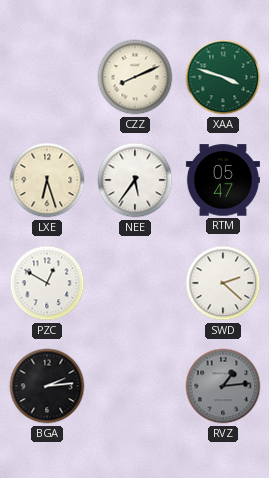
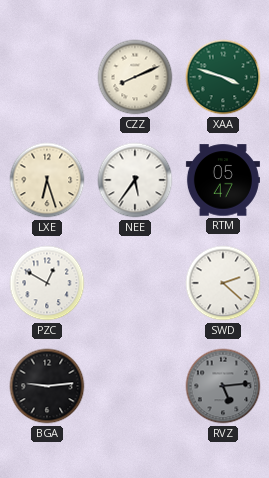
BGA: 2:14 -> 9:14 (47, 386)
RVZ: 1:14 -> 5:14 (223, 386)
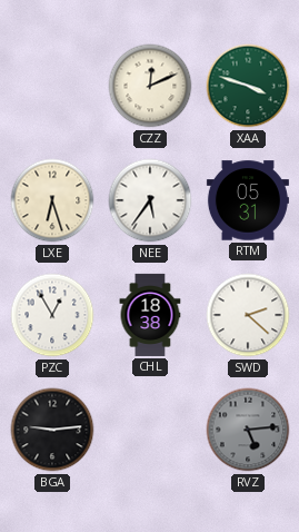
CZZ: 8:11 -> 12:11 (150, 86)
RTM: 05:47 -> 05:31 (248, 200)
PZC: 12:50 -> 12:55 (52, 315)
CHL: none -> 18:38 (150, 315)
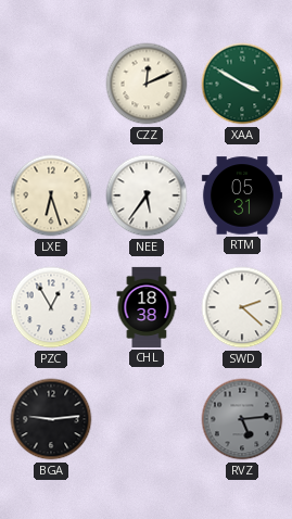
XAA: 3:48 -> 3:50 (242, 84)
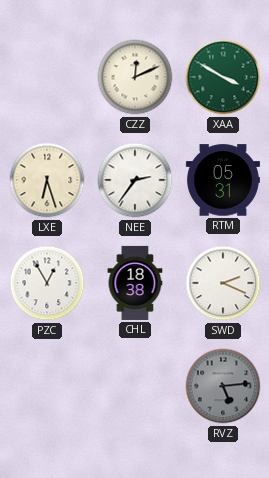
NEE: 5:36 -> 2:36 (135, 180)
SWD: 2:22 -> 2:19 (223, 283)
BGA: 9:14 -> none (51, 419)
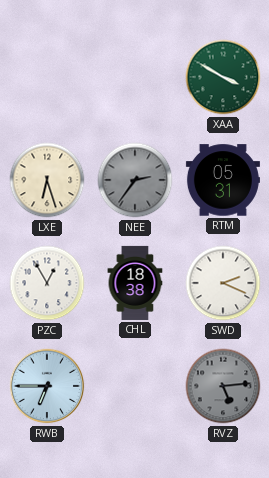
CZZ: 12:11 -> none (135, 77)
NEE dial: white -> grey (135, 180)
RWB: none -> 6:45 (47, 386)
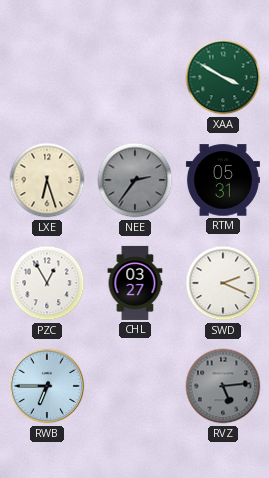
CHL: 18:38 -> 03:27 (135, 283)
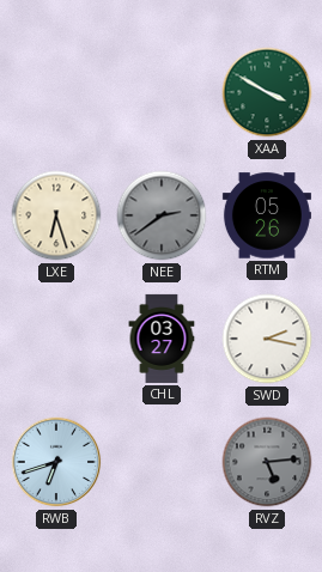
NEE: 2:36 -> 2:39 (162, 215)
RTM: 05:31 -> 05:26 (267, 215)
PZC: 12:55 -> none (47, 283)
SWD: 2:19 -> 2:17 (267, 339)
RWB: 6:45 -> 6:42 (56, 462)
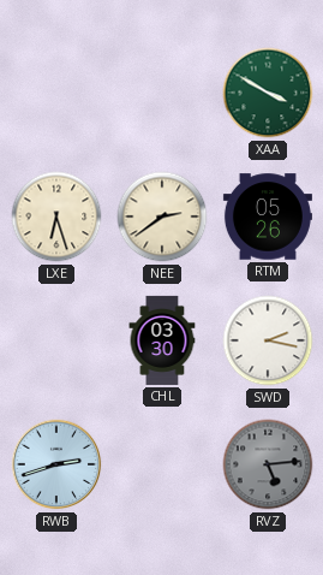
NEE dial: grey -> cream (162, 217)
CHL: 03:27 -> 03:30 (162, 340)
RWB: 6:42 -> 2:42 (56, 464)
